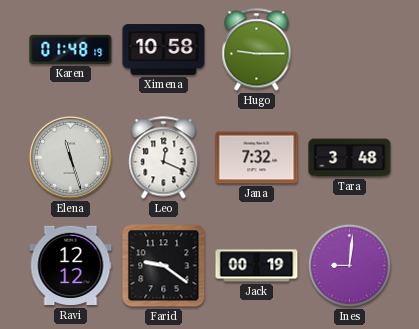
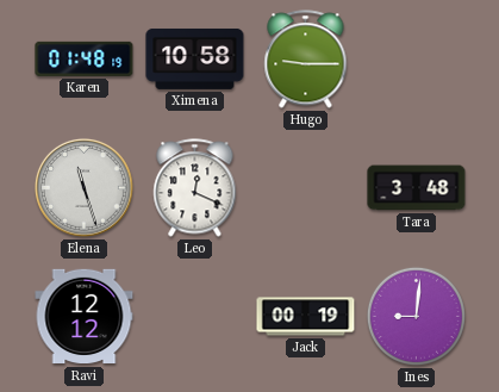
Jana: 7:32 -> none (257, 158)
Farid: 9:21 -> none (164, 266)
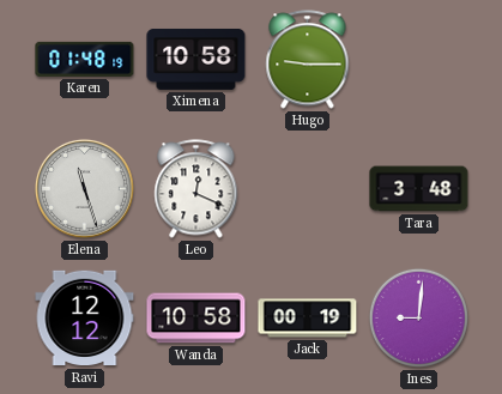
Wanda: none -> 10:58 (196, 319)
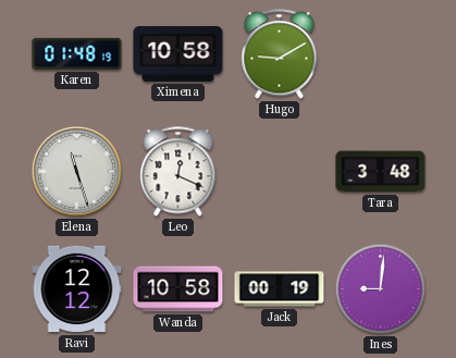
Hugo: 9:15 -> 9:10 (280, 54)
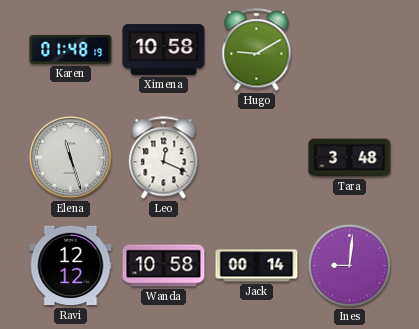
Jack: 00:19 -> 00:14 (257, 266)
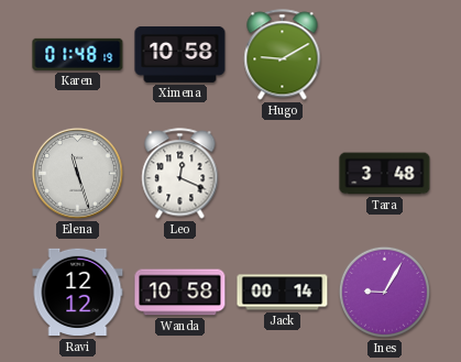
Ines: 9:01 -> 9:05 (384, 292)
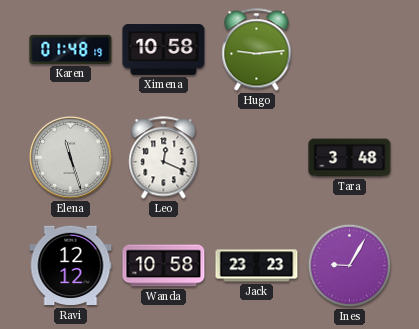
Hugo: 9:10 -> 9:14 (257, 50)
Jack: 00:14 -> 23:23 (257, 266)
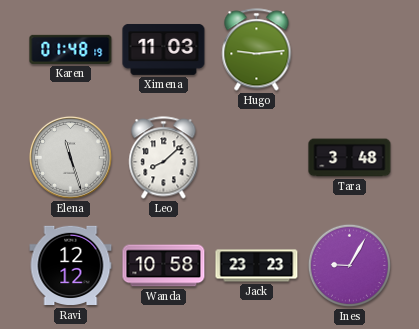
Ximena: 10:58 -> 11:03 (164, 49)
Leo: 12:19 -> 8:08 (164, 158)
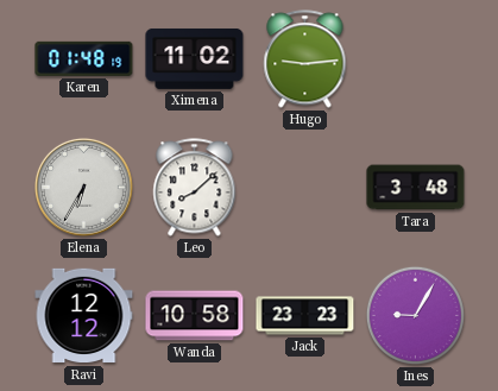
Ximena: 11:03 -> 11:02 (195, 58)
Elena: 11:27 -> 6:35 (83, 187)
